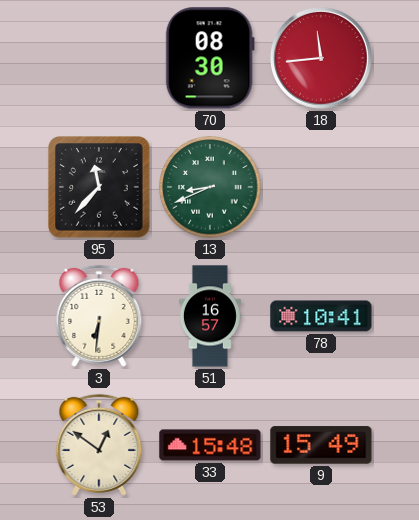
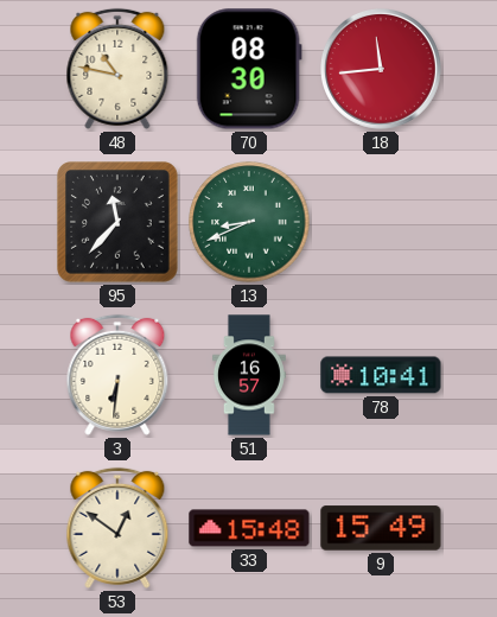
48: none -> 10:47 (117, 69)
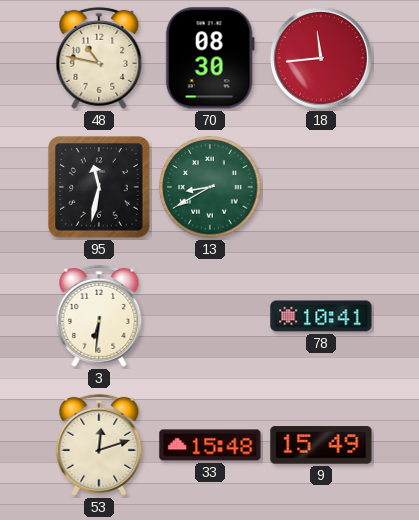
95: 11:37 -> 11:32 (99, 187)
13: 8:41 -> 8:40 (210, 187)
51: 16:57 -> none (249, 375)
53: 12:51 -> 12:12 (99, 445)
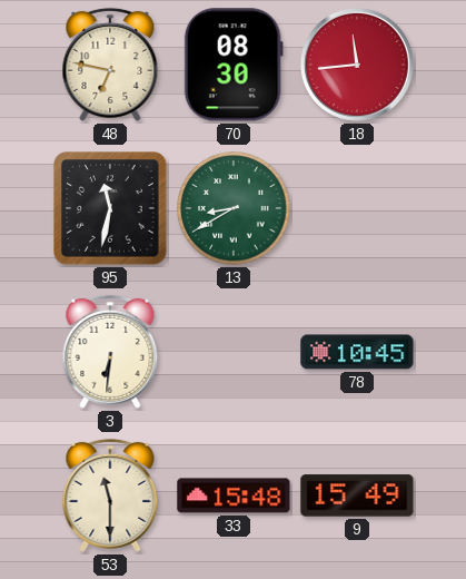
48: 10:47 -> 6:47 (110, 65)
78: 10:41 -> 10:45 (357, 352)
53: 12:12 -> 11:30 (110, 495)
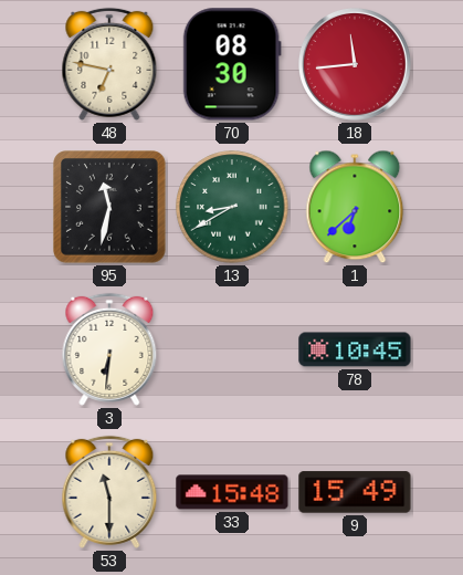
1: none -> 6:38 (355, 207)
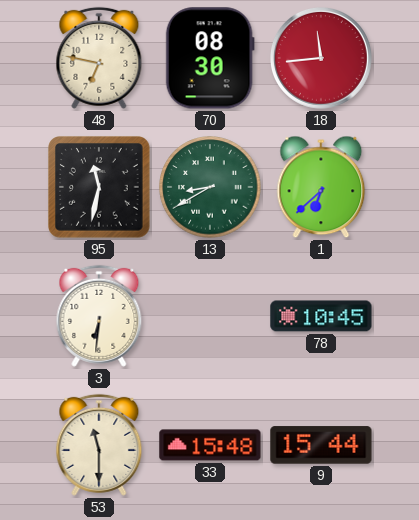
9: 15:49 -> 15:44 (321, 445)
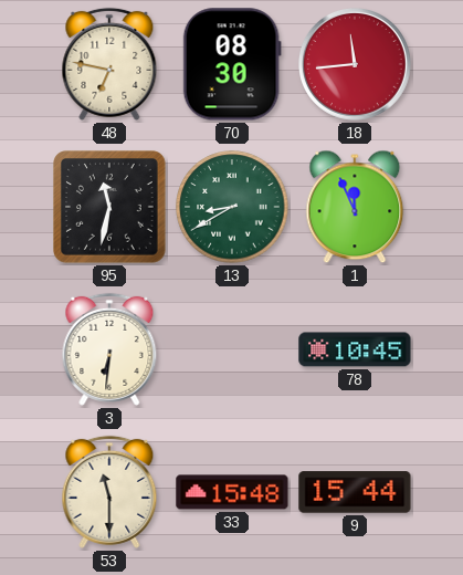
1: 6:38 -> 11:56 (355, 207)
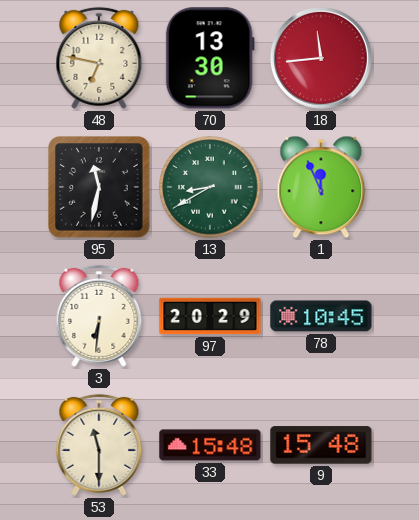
70: 08:30 -> 13:30 (210, 58)
97: none -> 20:29 (210, 316)
9: 15:44 -> 15:48 (321, 445)
